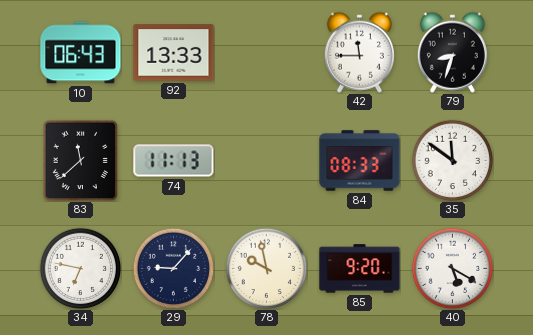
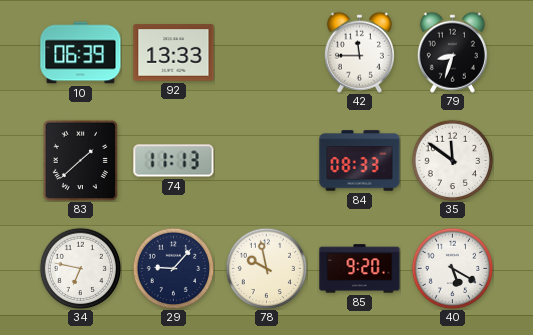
10: 06:43 -> 06:39 (81, 53)
83: 11:38 -> 1:38 (80, 160)
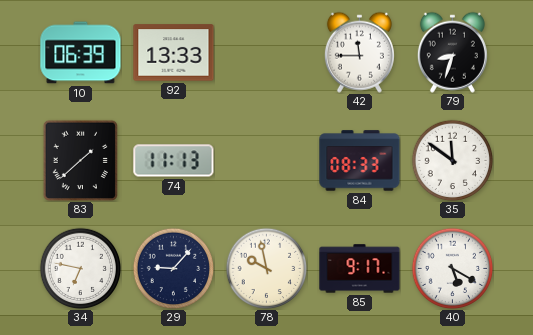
85: 9:20 -> 9:17 (360, 269)
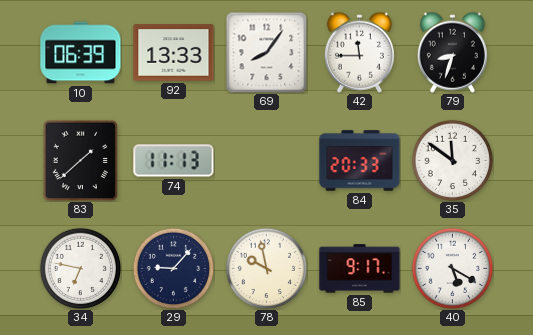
69: none -> 8:06 (266, 52)
84: 08:33 -> 20:33 (360, 161)
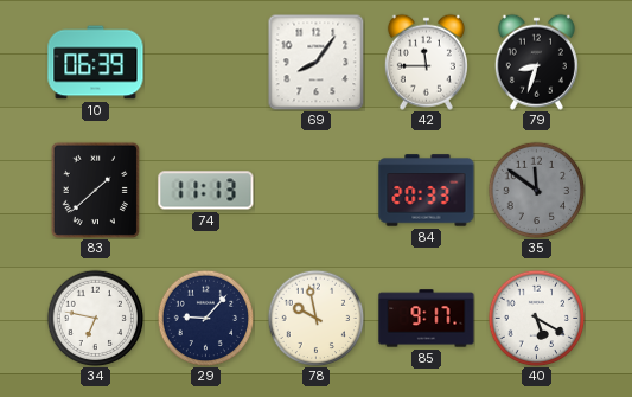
92: 13:33 -> none (174, 53)
35 dial: white -> grey (536, 190)
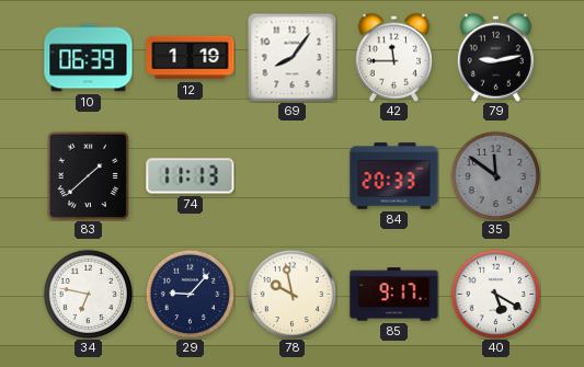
12: none -> 1:19 (191, 58)
79: 8:33 -> 9:13 (495, 57)
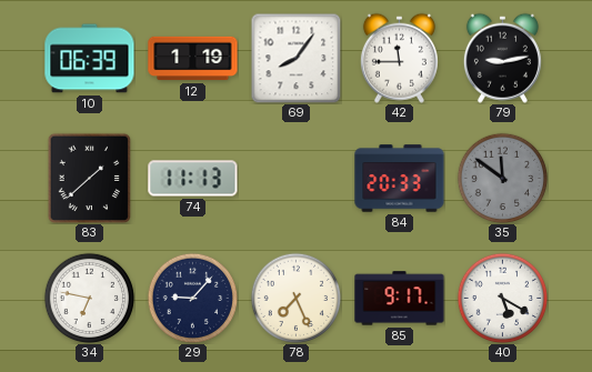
78: 9:58 -> 7:26 (295, 298)
